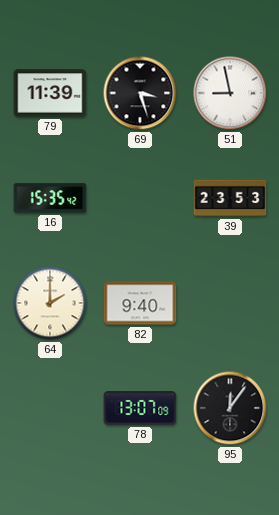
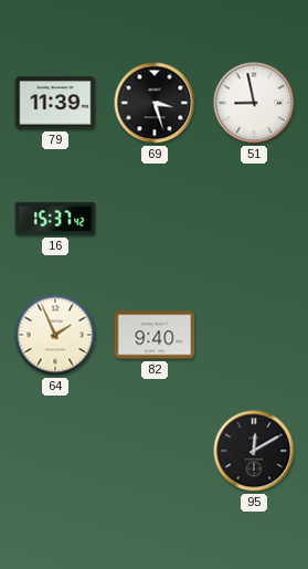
16: 15:35 -> 15:37 (55, 219)
39: 23:53 -> none (230, 198)
64: 2:00 -> 1:56 (55, 335)
78: 13:07 -> none (140, 408)
95: 12:06 -> 12:10 (254, 451)
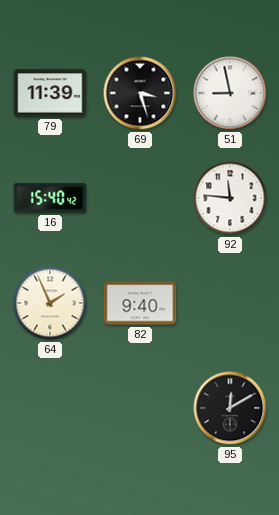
16: 15:37 -> 15:40 (50, 198)
92: none -> 11:46 (230, 198)
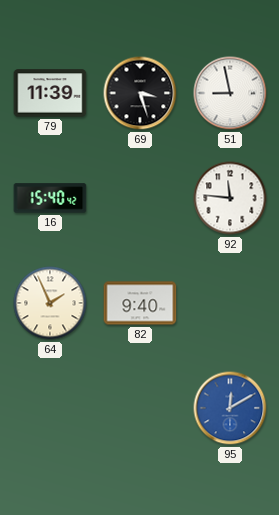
95 dial: black -> blue (230, 408)
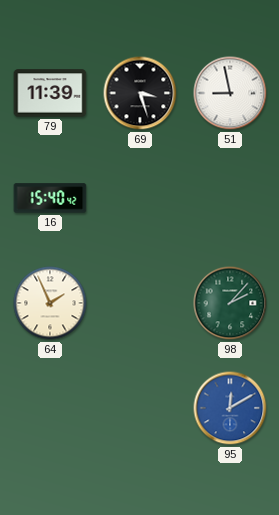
92: 11:46 -> none (230, 198)
82: 9:40 -> none (140, 303)
98: none -> 2:07 (230, 303)
